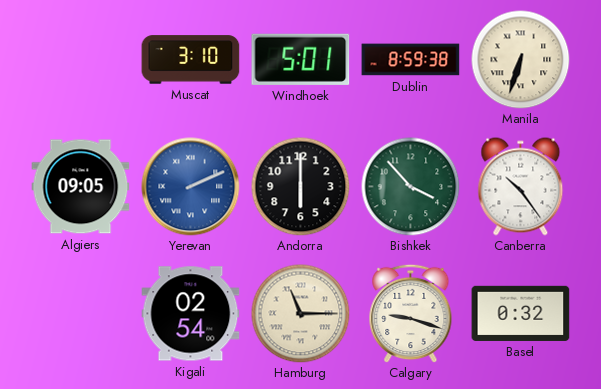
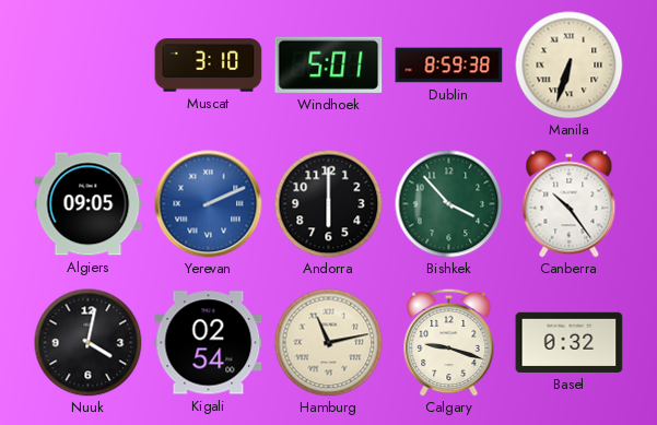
Nuuk: none -> 4:02 (89, 343)
Hamburg: 11:15 -> 11:13 (329, 343)
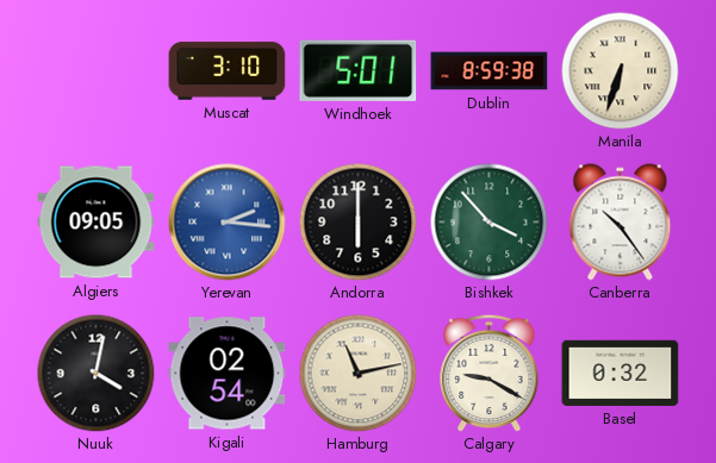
Yerevan: 2:11 -> 2:16 (228, 223)
Calgary: 9:18 -> 9:20 (490, 373)
